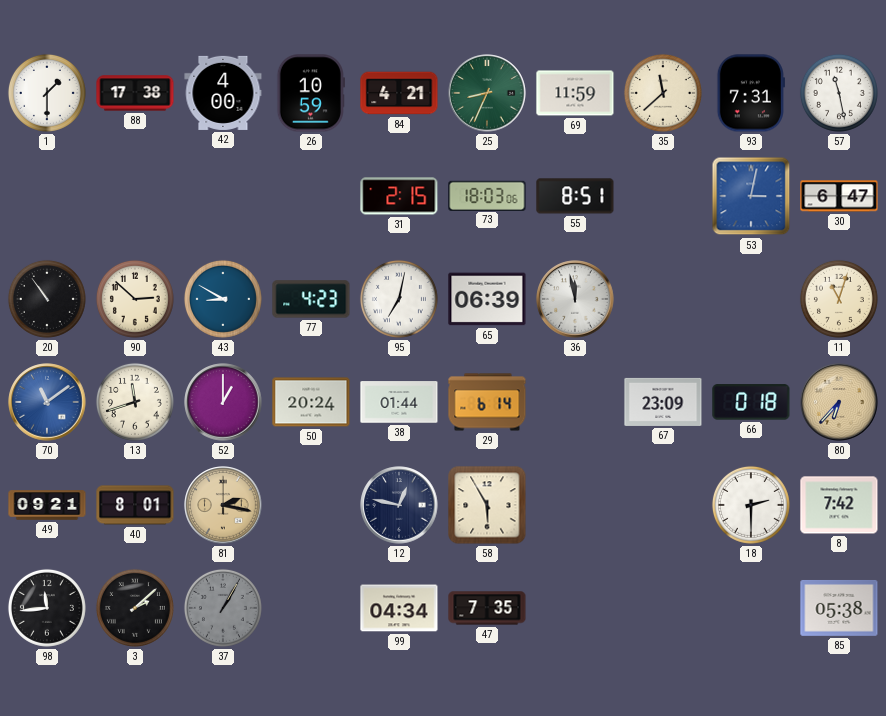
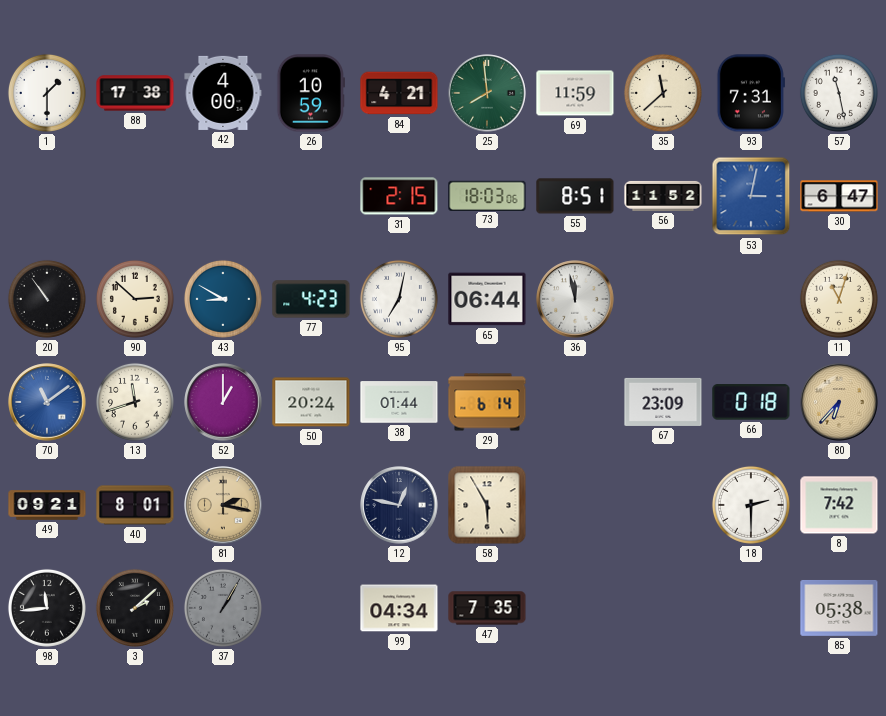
25: 8:34 -> 7:59 (487, 93)
56: none -> 11:52 (663, 196)
65: 06:39 -> 06:44 (487, 299)
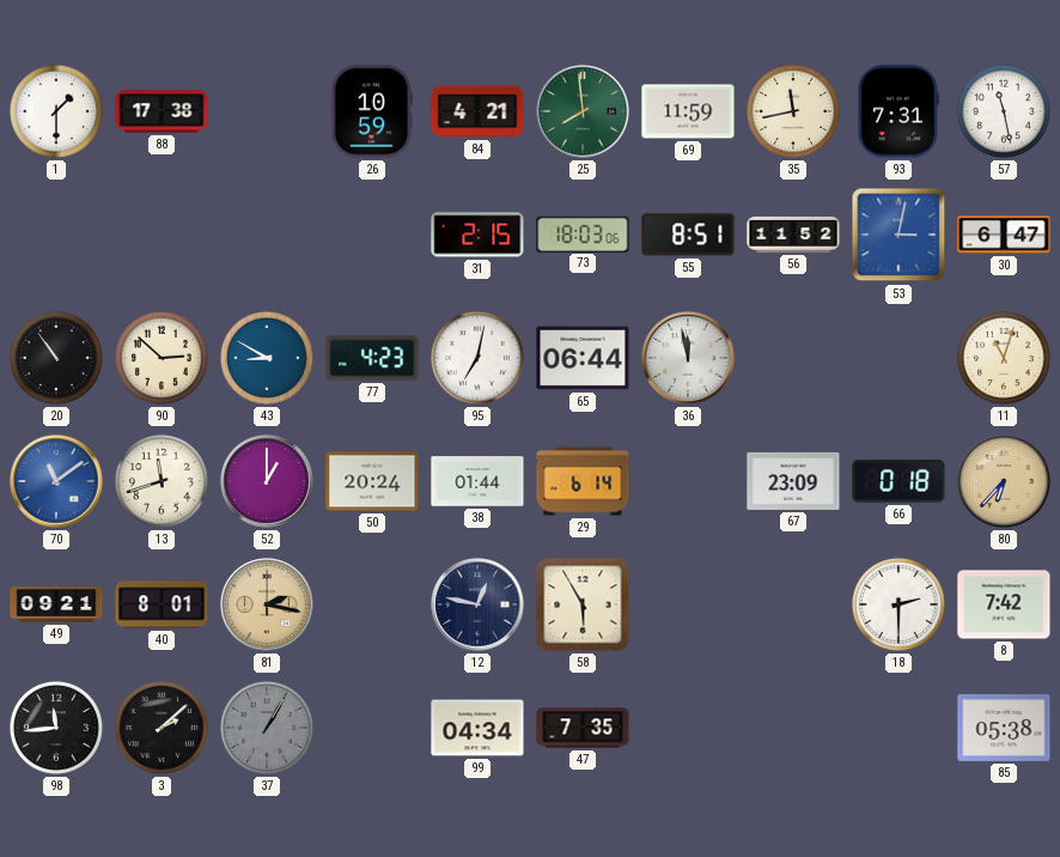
42: 4:00 -> none (223, 93)
35: 11:38 -> 11:43 (793, 111)
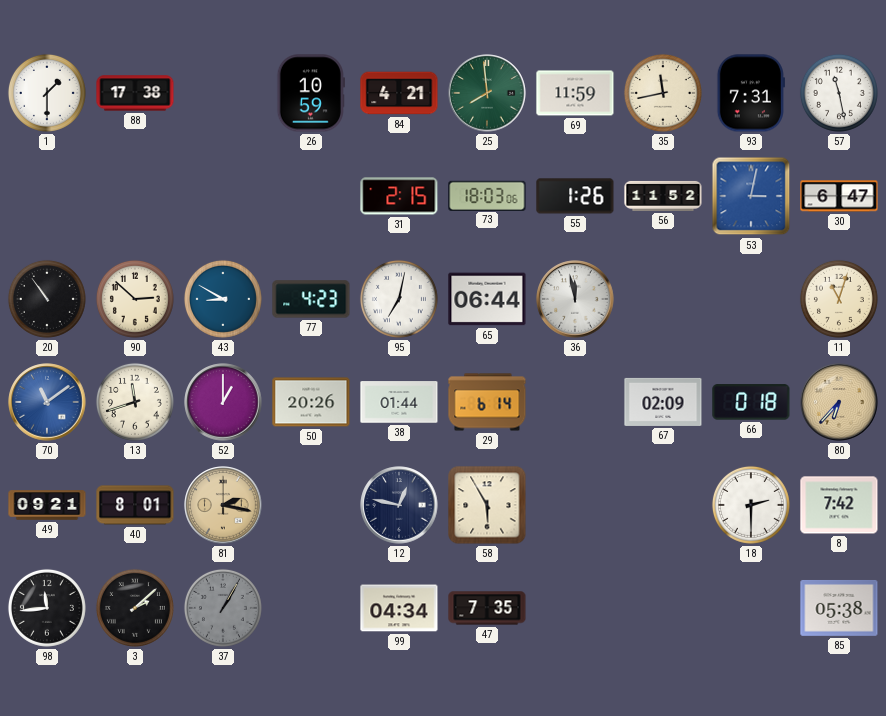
55: 8:51 -> 1:26 (575, 196)
50: 20:24 -> 20:26 (311, 402)
67: 23:09 -> 02:09 (663, 402)
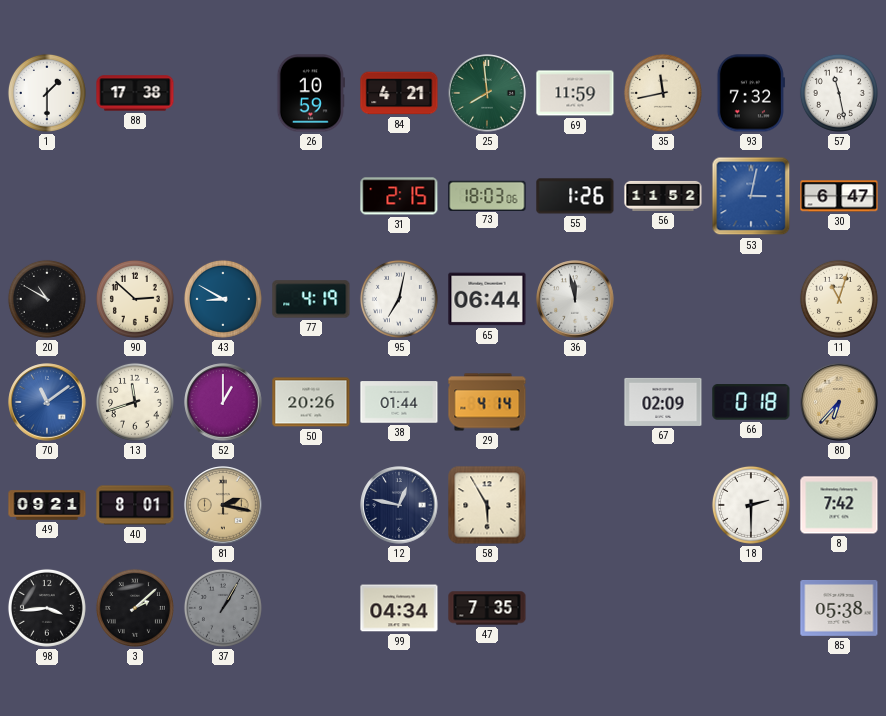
93: 7:31 -> 7:32 (751, 93)
20: 10:54 -> 10:50 (47, 299)
77: 4:23 -> 4:19 (311, 299)
29: 6:14 -> 4:14 (487, 402)
98: 11:44 -> 3:44 (47, 608)
